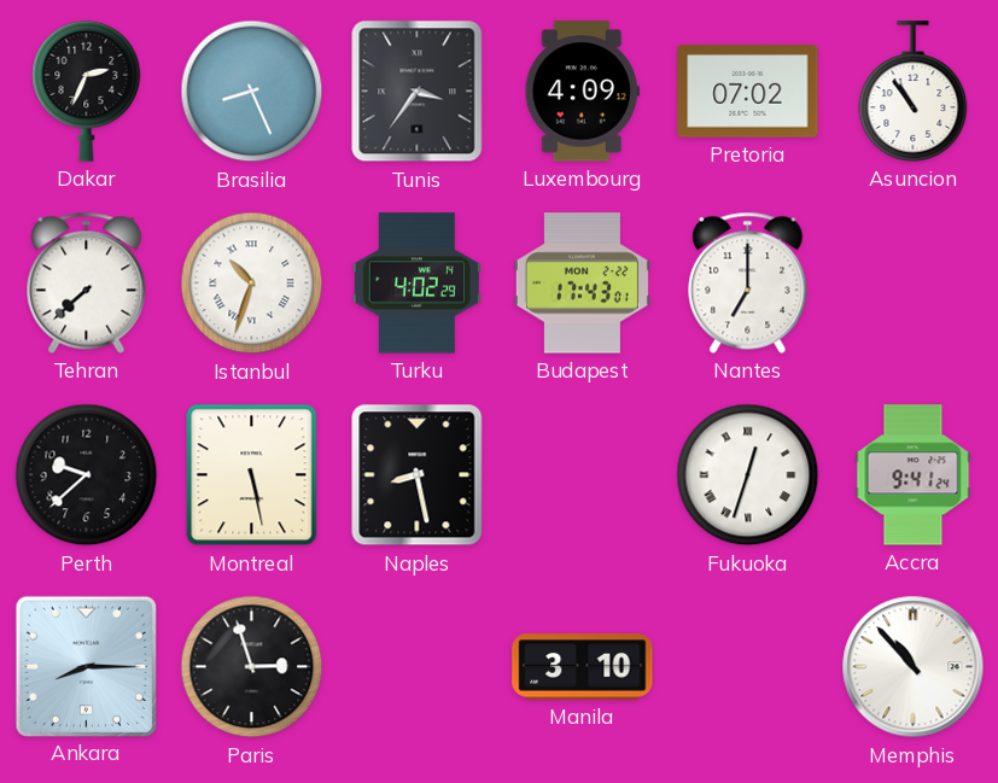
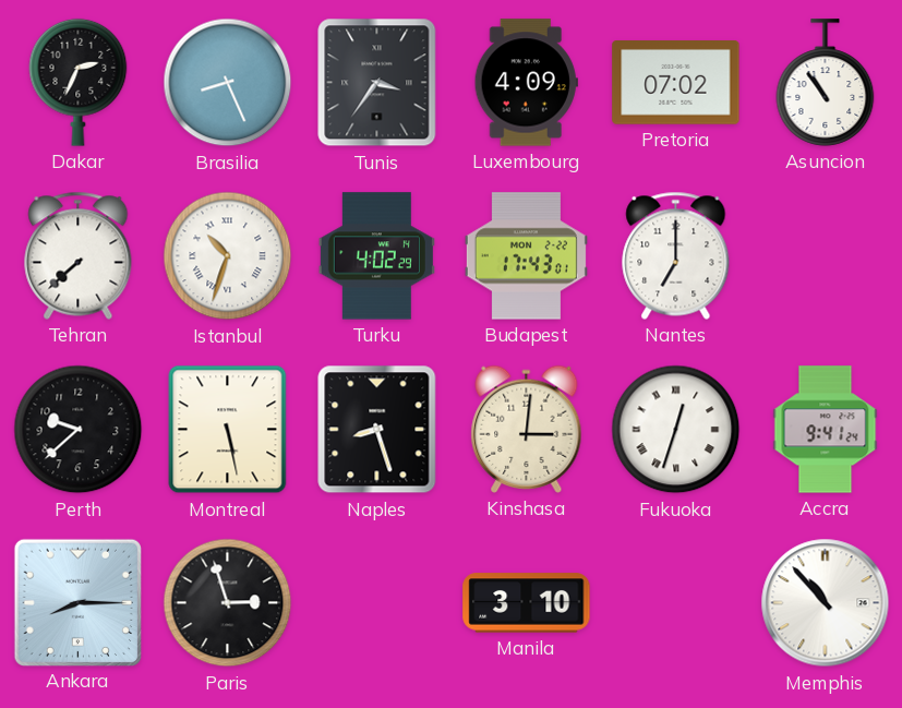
Naples: 8:28 -> 8:27 (377, 430)
Kinshasa: none -> 3:01 (527, 429)
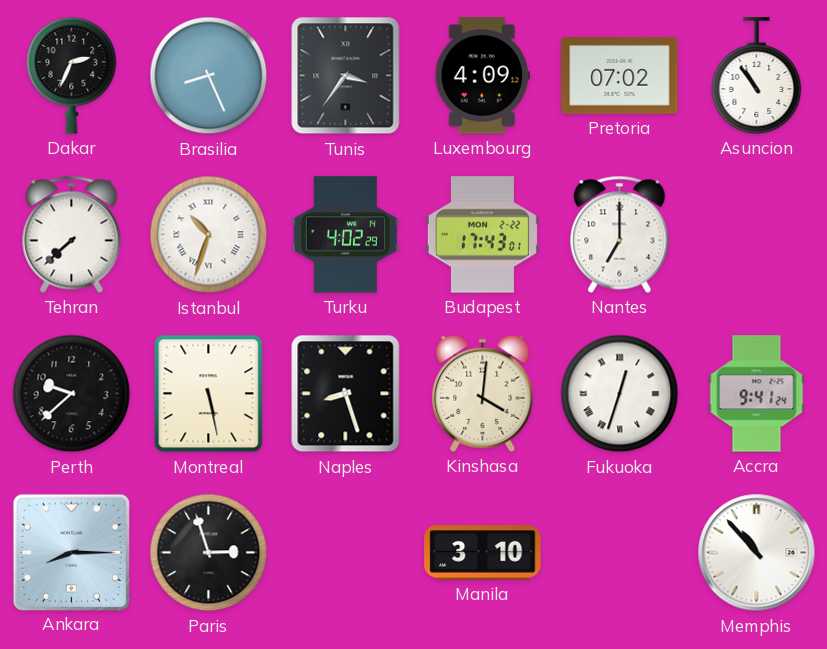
Kinshasa: 3:01 -> 4:01 (483, 393)
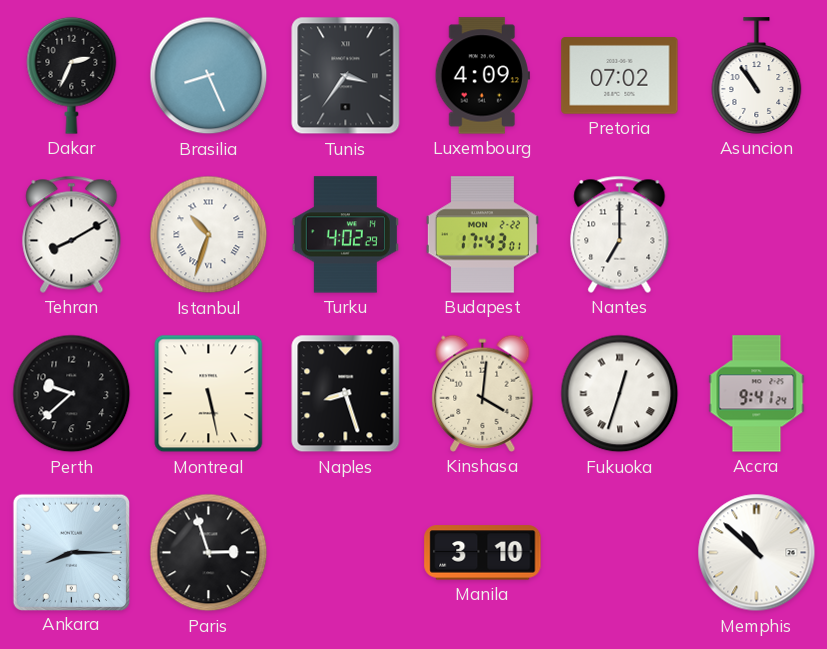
Tehran: 7:38 -> 8:10 (72, 234)
Memphis: 10:53 -> 10:52 (757, 553)
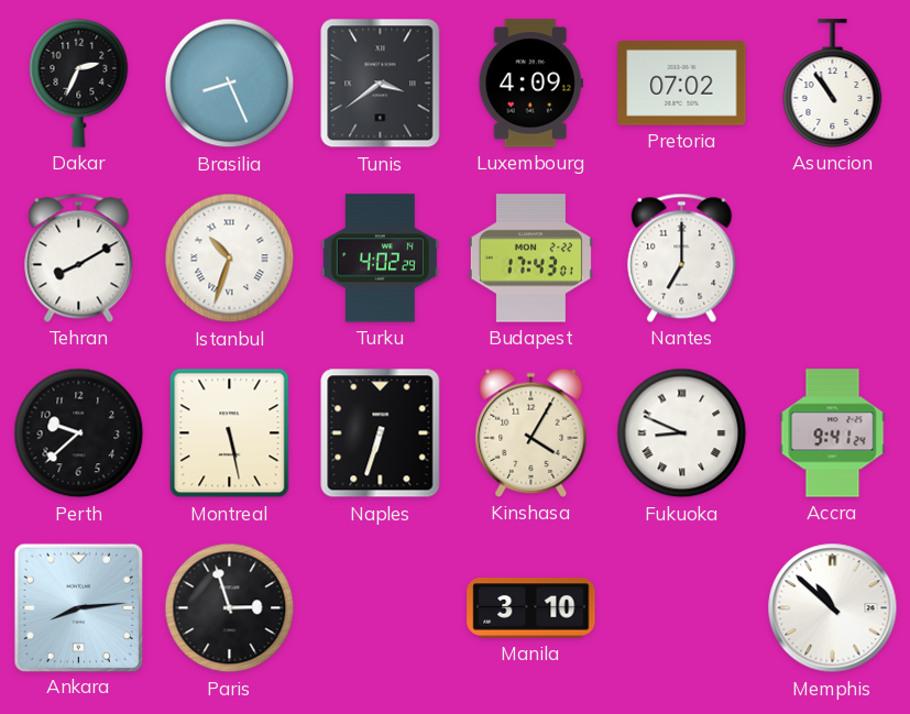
Tunis: 3:36 -> 3:39 (381, 84)
Naples: 8:27 -> 6:33 (381, 433)
Kinshasa: 4:01 -> 4:05 (531, 432)
Fukuoka: 12:33 -> 8:49 (682, 433)
Ankara: 8:15 -> 8:14 (78, 607)
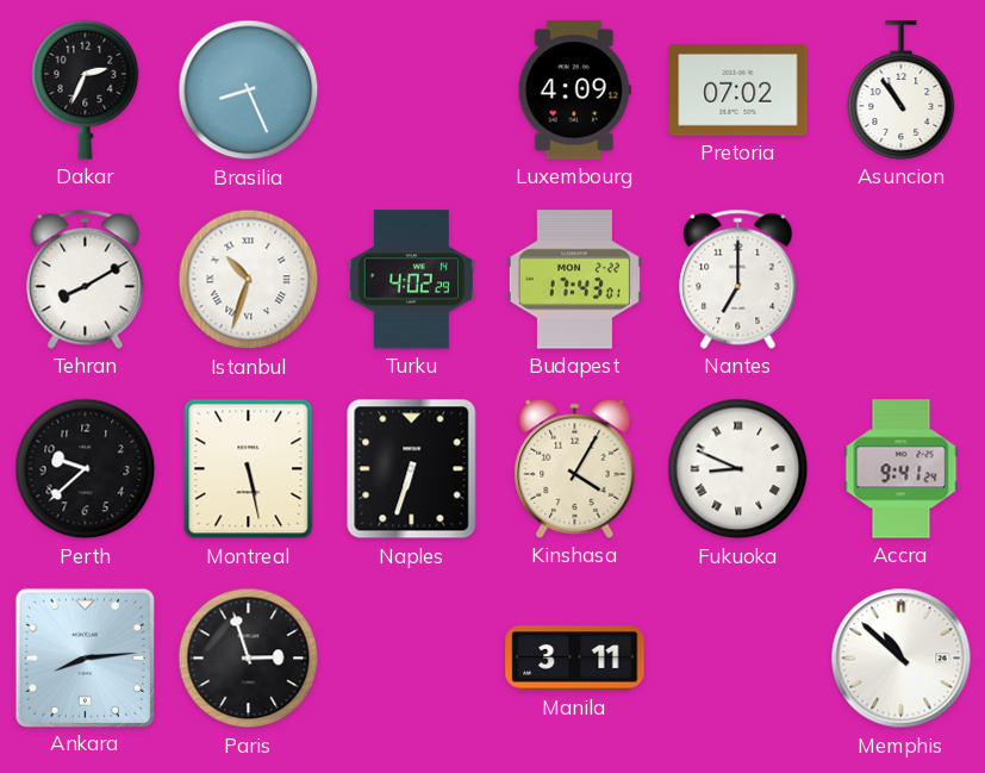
Tunis: 3:39 -> none (381, 84)
Manila: 3:10 -> 3:11 (575, 659)
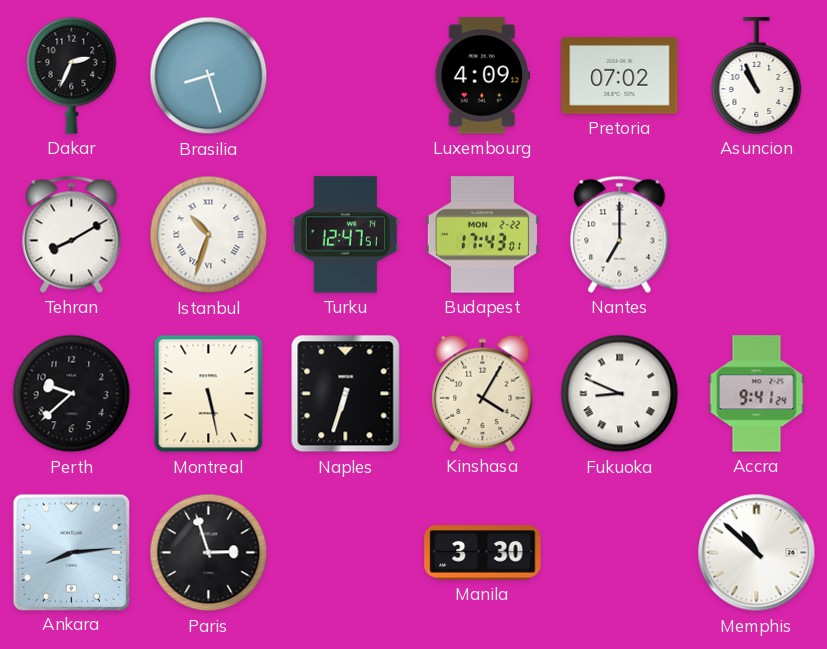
Brasilia: 8:26 -> 8:27 (209, 76)
Asuncion: 10:54 -> 10:56 (757, 76)
Turku: 4:02 -> 12:47 (345, 235)
Manila: 3:11 -> 3:30 (483, 553)
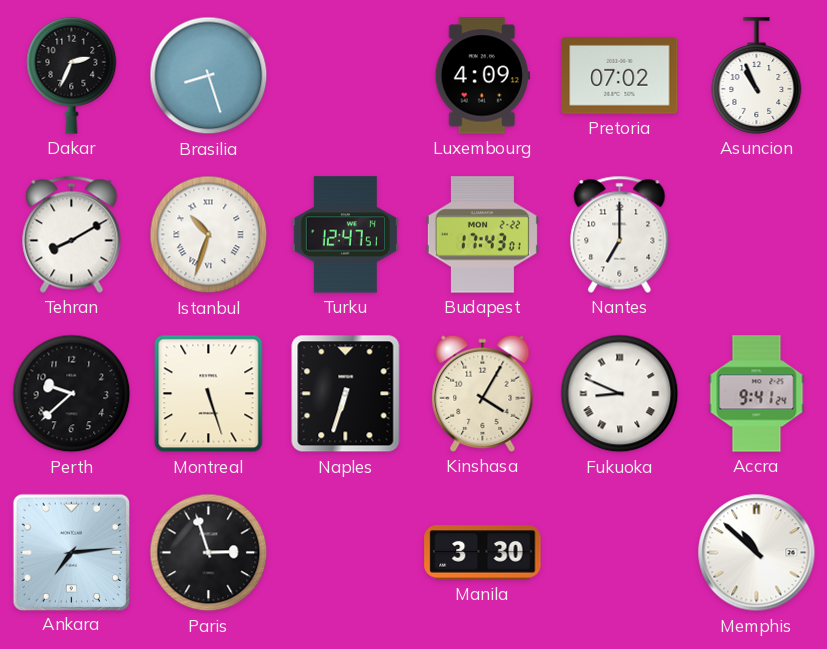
Montreal: 5:28 -> 5:27 (209, 394)
Ankara: 8:14 -> 7:14 (71, 552)
